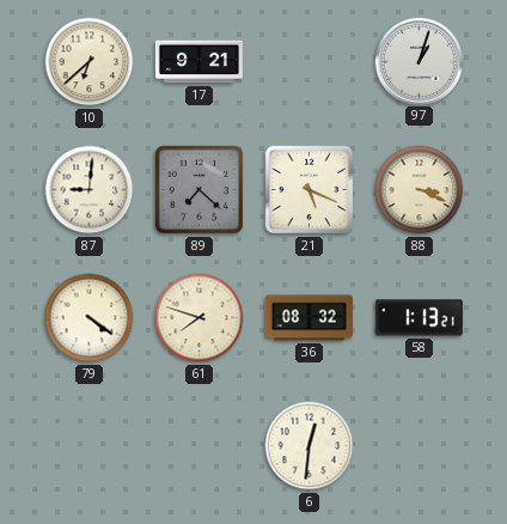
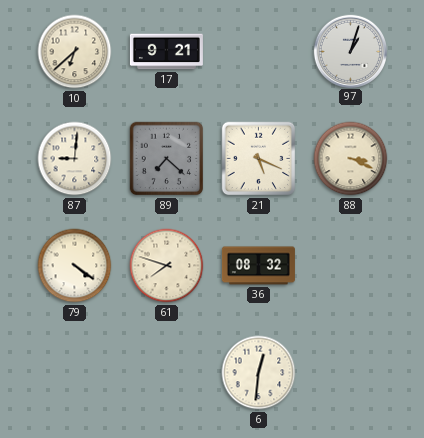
58: 1:13 -> none (419, 318)
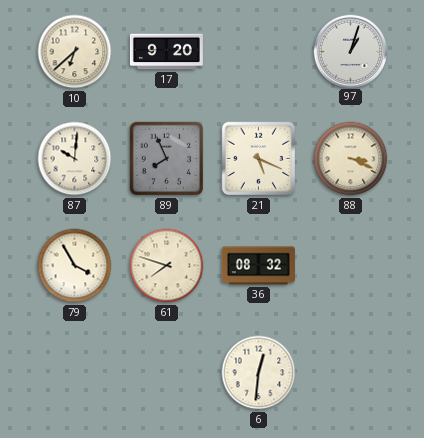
17: 9:21 -> 9:20 (166, 52)
87: 9:01 -> 10:01 (75, 159)
89: 7:22 -> 7:56 (167, 159)
79: 4:21 -> 3:55 (75, 266)
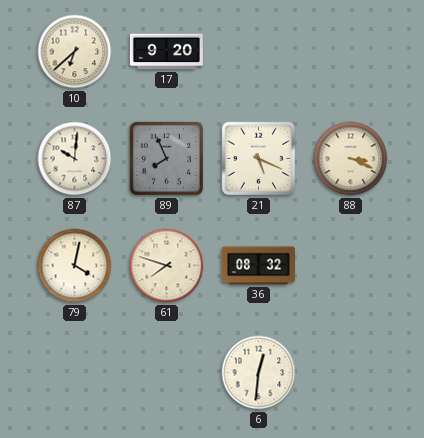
97: 1:03 -> none (350, 51)
79: 3:55 -> 4:02 (75, 266)
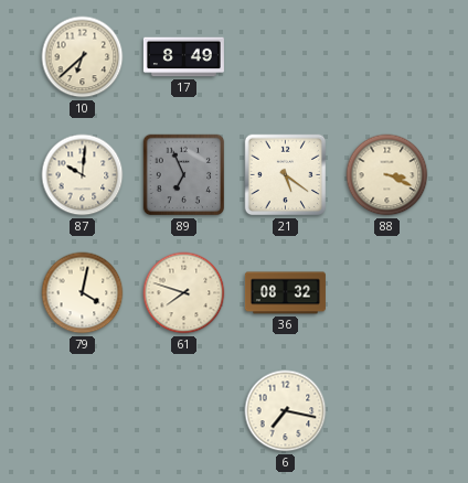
17: 9:20 -> 8:49 (183, 57)
89: 7:56 -> 6:56 (184, 175)
21: 5:19 -> 5:21 (286, 175)
6: 12:31 -> 7:17 (286, 411)
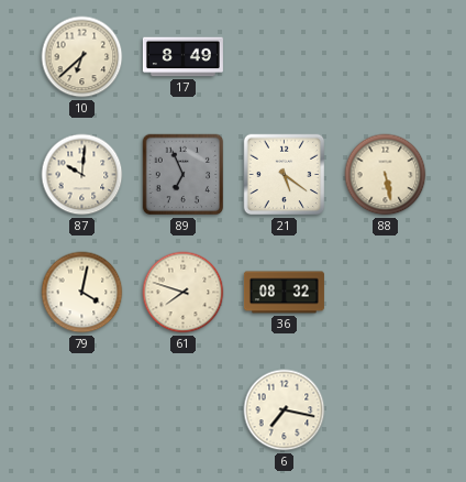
88: 3:19 -> 5:28 (386, 175)
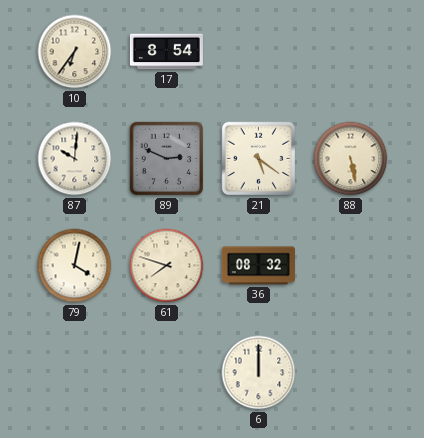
10: 6:38 -> 6:36 (75, 52)
17: 8:49 -> 8:54 (166, 52)
89: 6:56 -> 2:49 (167, 159)
6: 7:17 -> 12:00 (259, 373)
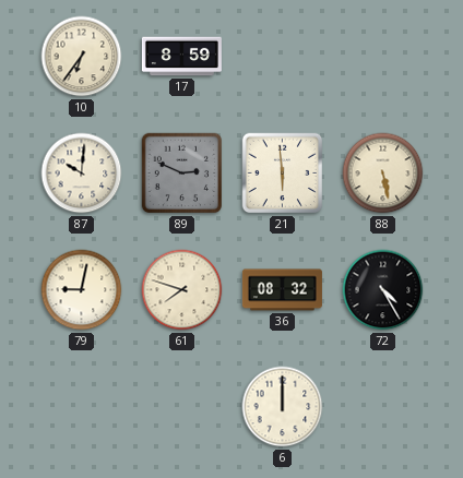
17: 8:54 -> 8:59 (181, 57)
21: 5:21 -> 5:59 (283, 174)
79: 4:02 -> 9:02 (82, 290)
72: none -> 4:25 (383, 290)
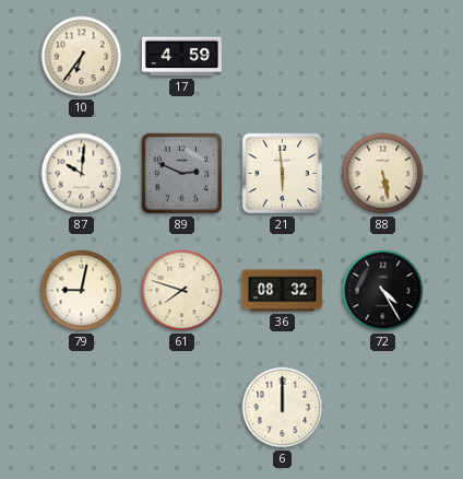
17: 8:59 -> 4:59 (181, 57)
